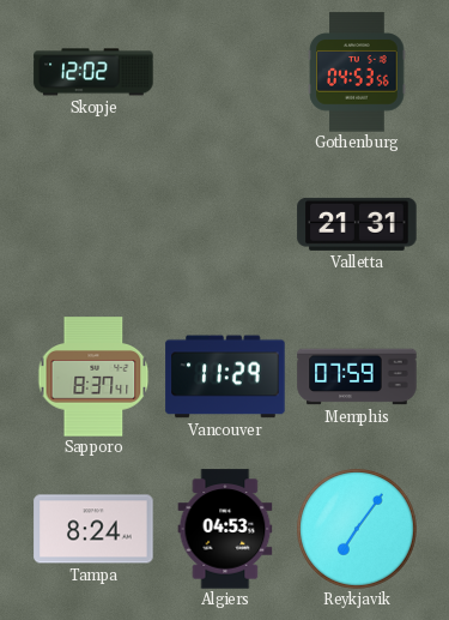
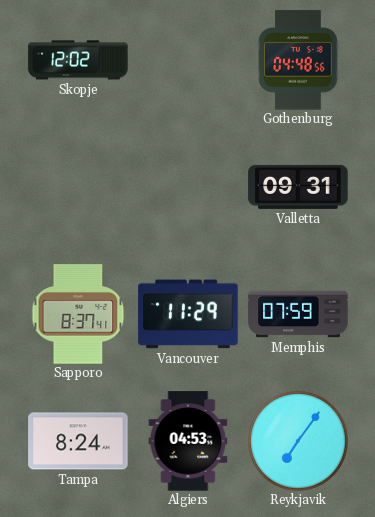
Gothenburg: 04:53 -> 04:48 (298, 60)
Valletta: 21:31 -> 09:31 (298, 187)
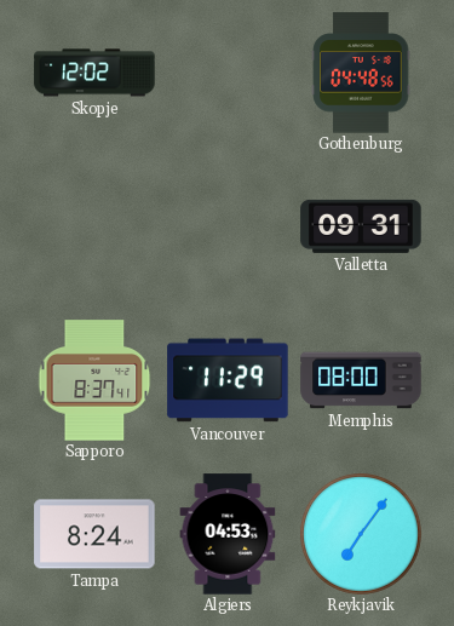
Memphis: 07:59 -> 08:00 (361, 380)
